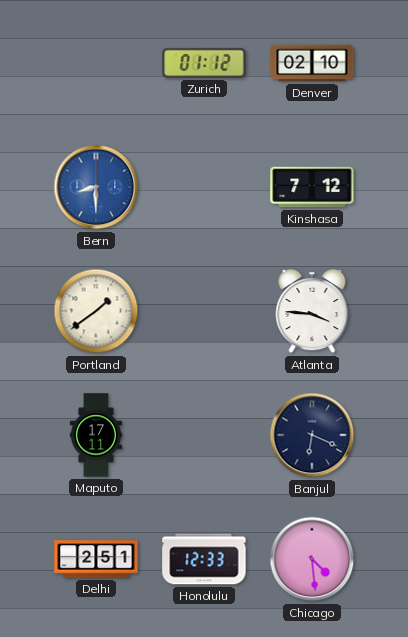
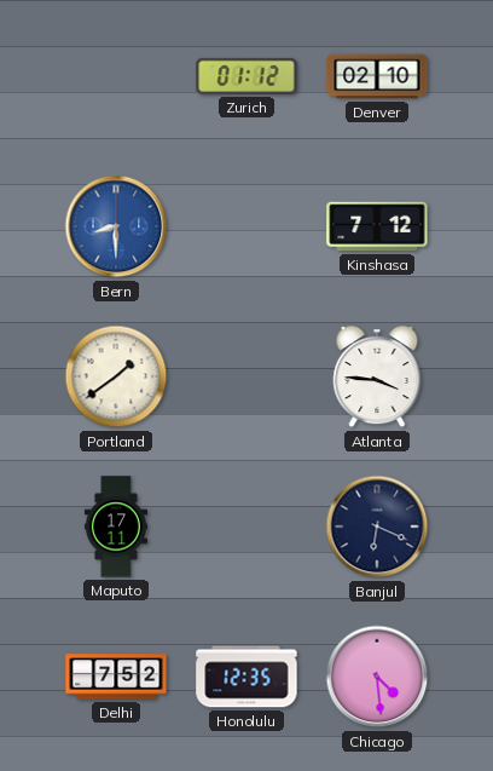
Delhi: 2:51 -> 7:52 (116, 677)
Honolulu: 12:33 -> 12:35 (246, 677)
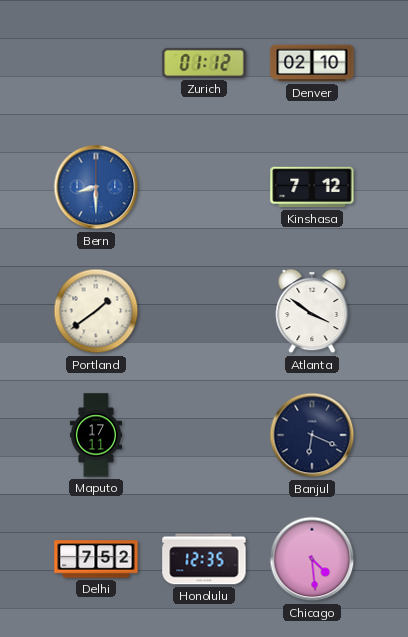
Atlanta: 3:46 -> 3:51 (312, 311)
